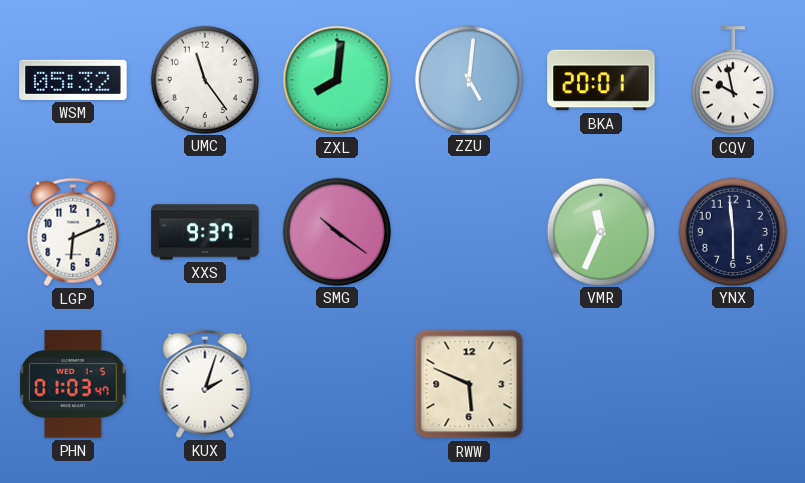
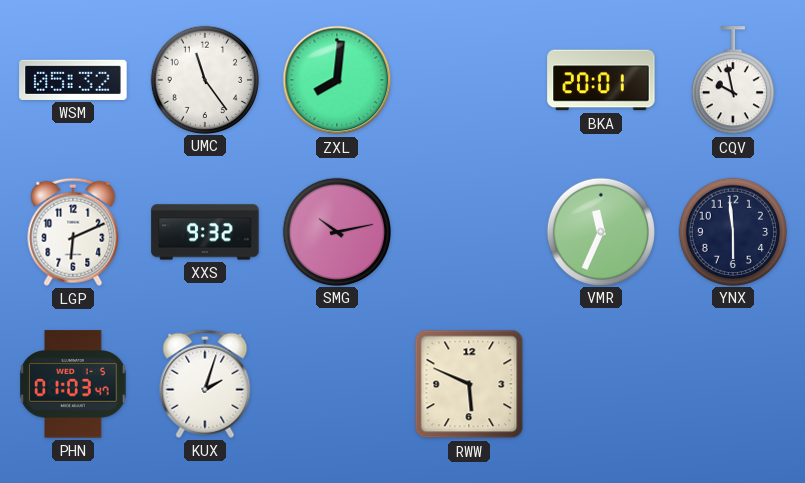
ZZU: 5:01 -> none (468, 79)
XXS: 9:37 -> 9:32 (205, 232)
SMG: 10:21 -> 10:13 (336, 231)
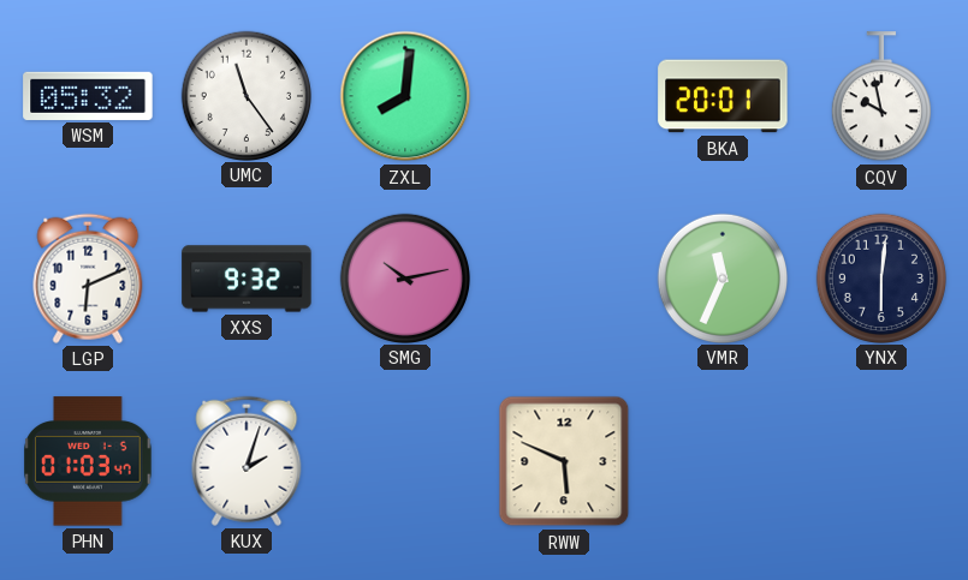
YNX: 5:59 -> 6:01 (880, 277)
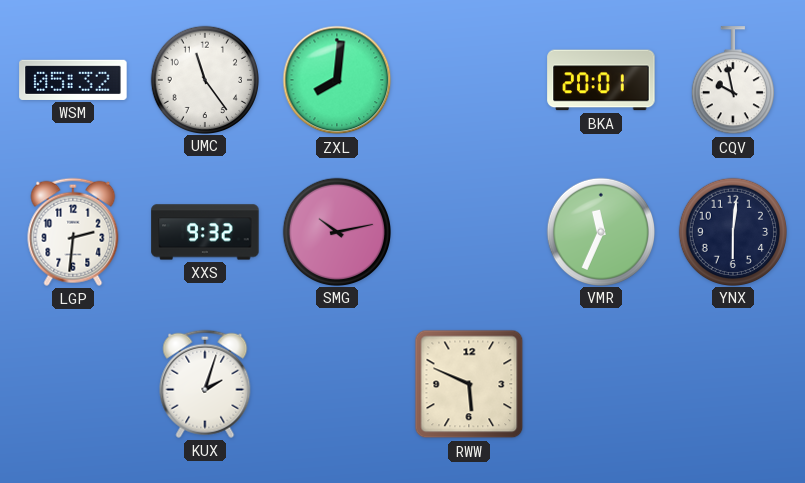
LGP: 6:11 -> 2:31 (73, 232)
PHN: 01:03 -> none (88, 461)
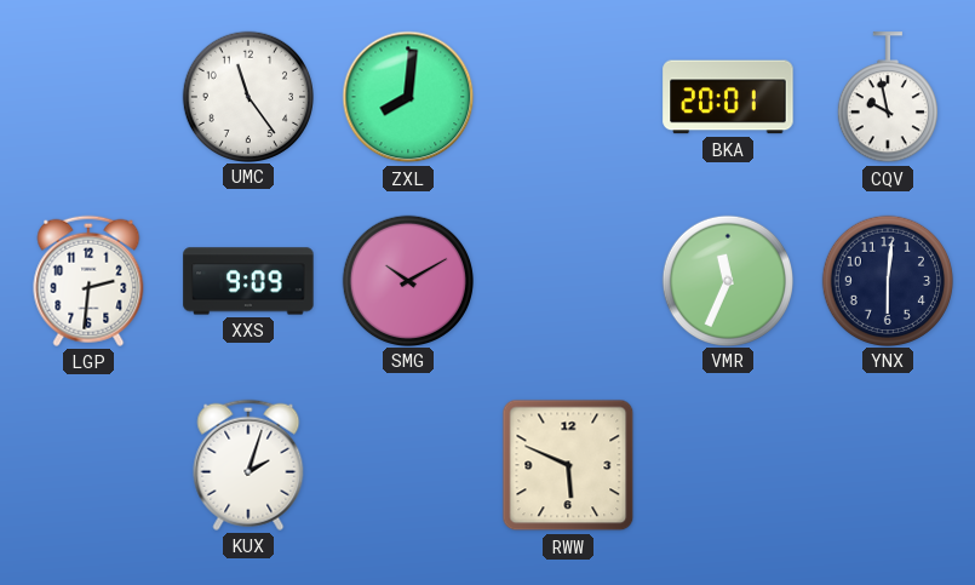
WSM: 05:32 -> none (73, 80)
XXS: 9:32 -> 9:09 (248, 281)
SMG: 10:13 -> 10:10 (407, 280)
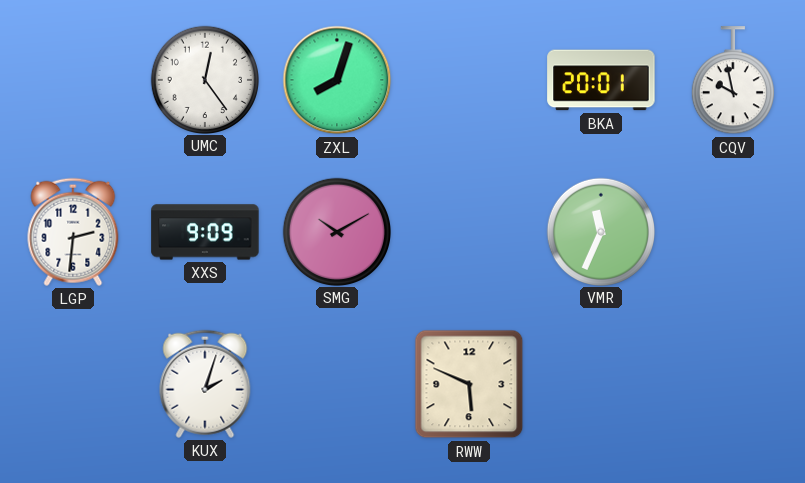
UMC: 11:24 -> 12:24 (204, 79)
ZXL: 8:01 -> 8:03 (337, 80)
YNX: 6:01 -> none (887, 280)
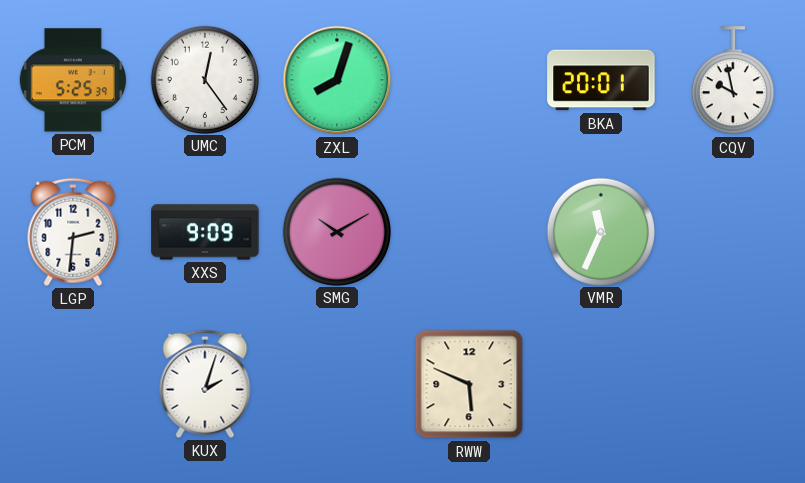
PCM: none -> 5:25 (73, 80)
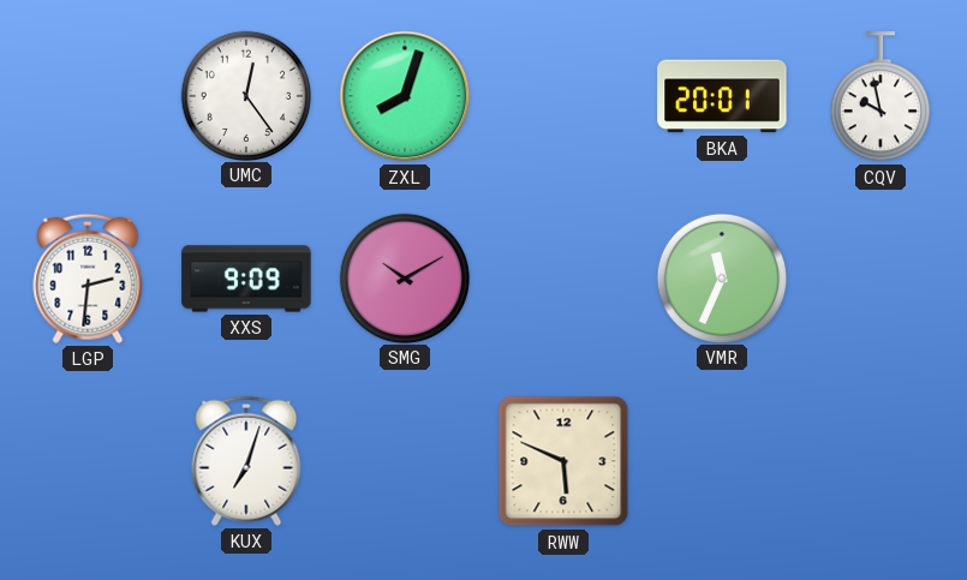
PCM: 5:25 -> none (73, 80)
KUX: 2:03 -> 7:03 (246, 461)
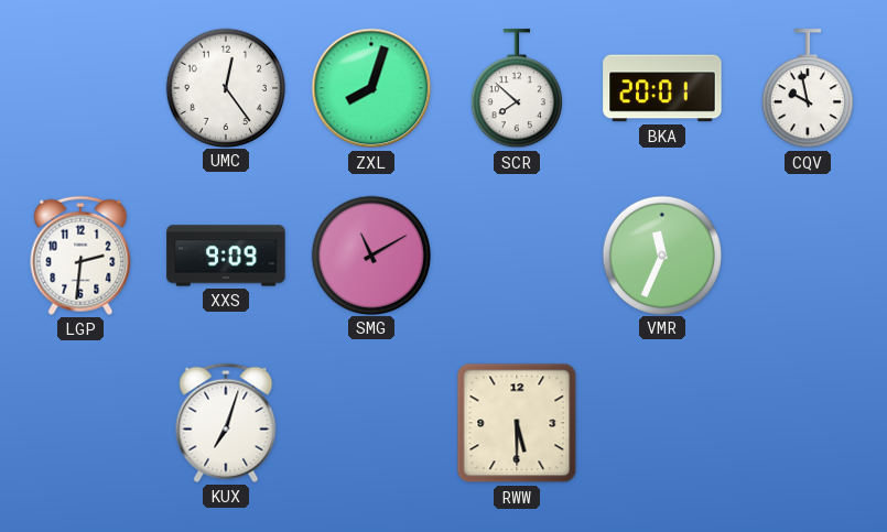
SCR: none -> 7:52 (517, 89)
SMG: 10:10 -> 11:10 (370, 254)
RWW: 5:49 -> 5:30 (517, 423)
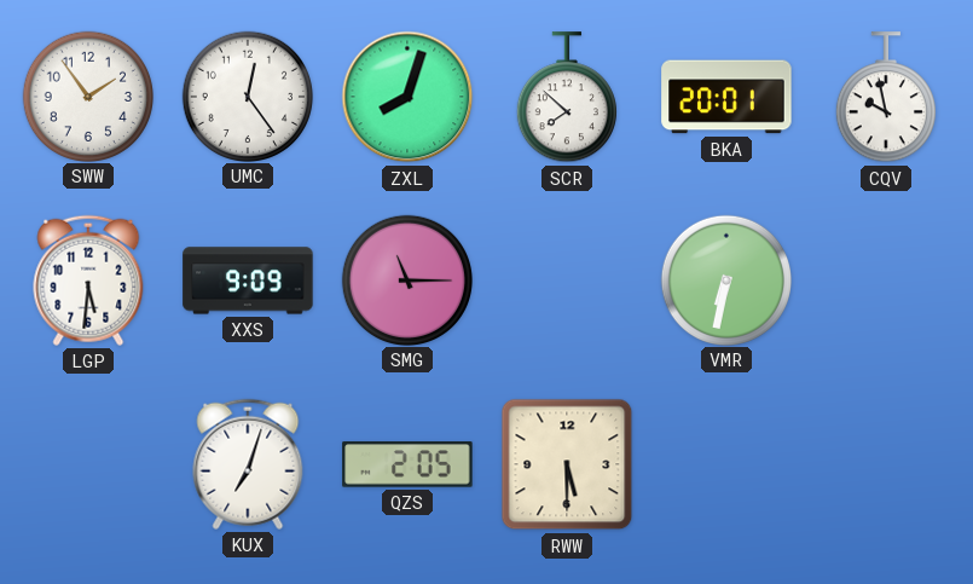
SWW: none -> 1:54 (87, 96)
LGP: 2:31 -> 5:31 (88, 281)
SMG: 11:10 -> 11:15 (406, 279)
VMR: 11:34 -> 6:32 (725, 279)
QZS: none -> 2:05 (407, 464)
